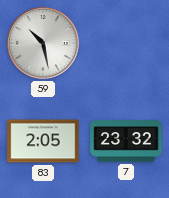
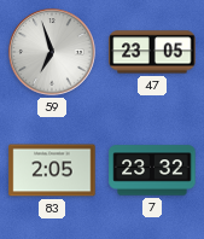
59: 10:28 -> 6:57 (52, 52)
47: none -> 23:05 (152, 52)
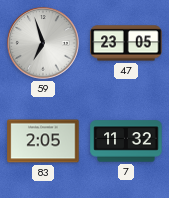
7: 23:32 -> 11:32 (126, 141)
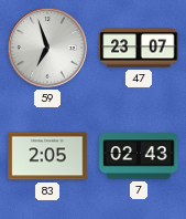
47: 23:05 -> 23:07 (139, 48)
7: 11:32 -> 02:43 (139, 156)
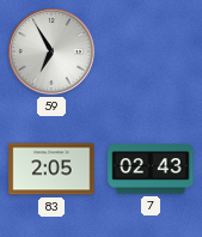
59: 6:57 -> 6:55 (51, 51)
47: 23:07 -> none (139, 48)
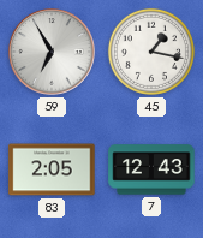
45: none -> 1:17 (151, 52)
7: 02:43 -> 12:43 (151, 169)
